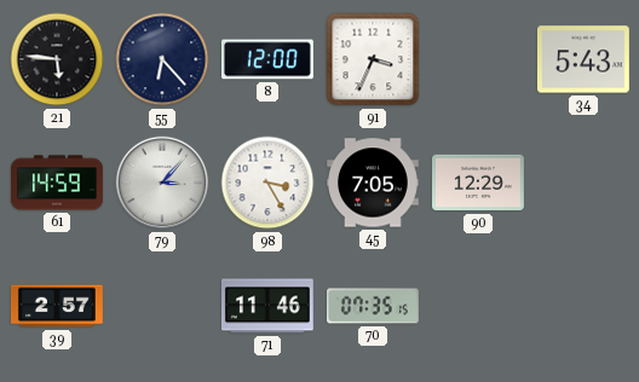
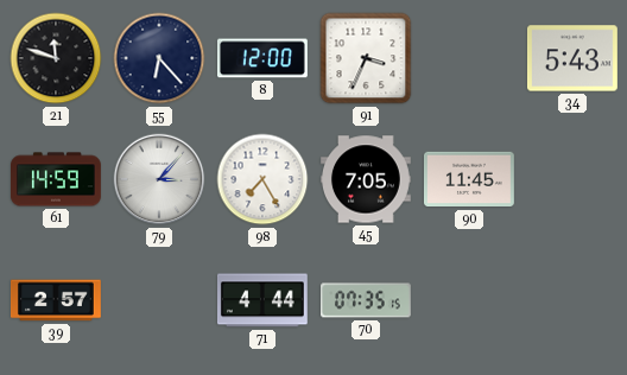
21: 5:46 -> 11:48 (56, 58)
98: 3:25 -> 7:25 (262, 179)
90: 12:29 -> 11:45 (469, 179)
71: 11:46 -> 4:44 (262, 300)
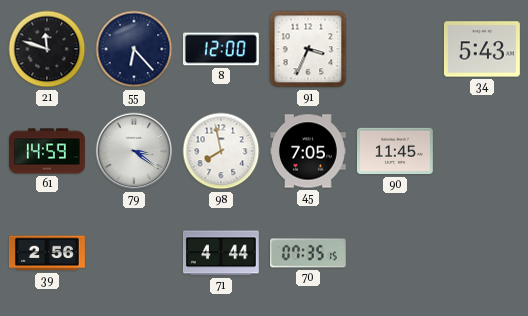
79: 3:07 -> 3:21 (134, 151)
98: 7:25 -> 7:58 (221, 151)
39: 2:57 -> 2:56 (47, 253)
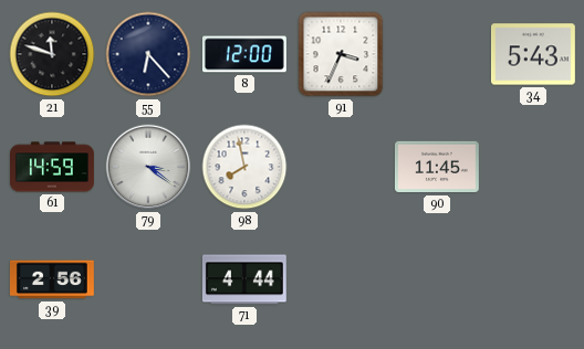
45: 7:05 -> none (309, 151)
70: 07:35 -> none (309, 253)
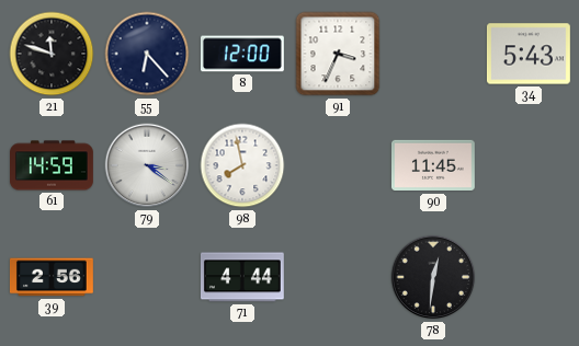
78: none -> 12:31 (433, 277)
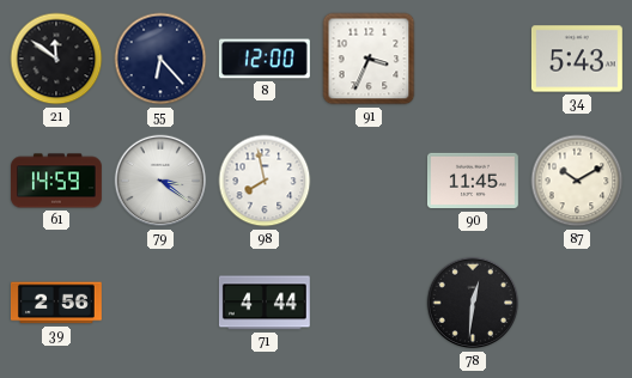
21: 11:48 -> 11:51 (56, 59)
87: none -> 10:10 (577, 181)
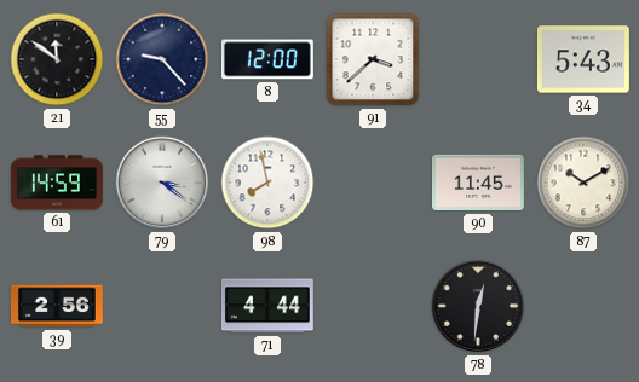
55: 6:23 -> 9:23 (162, 59)
91: 3:34 -> 3:38 (373, 59)
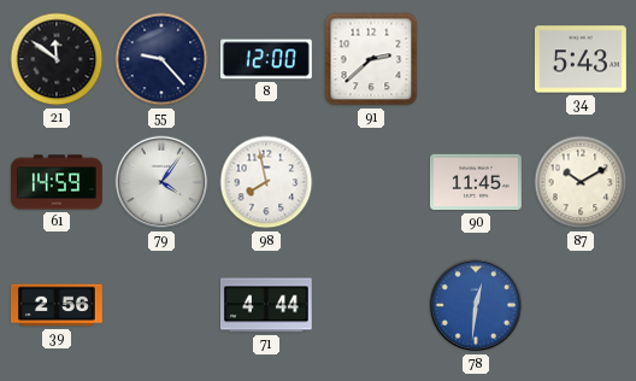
91: 3:38 -> 2:38 (371, 59)
79: 3:21 -> 4:06 (161, 182)
78 dial: black -> blue (476, 305)
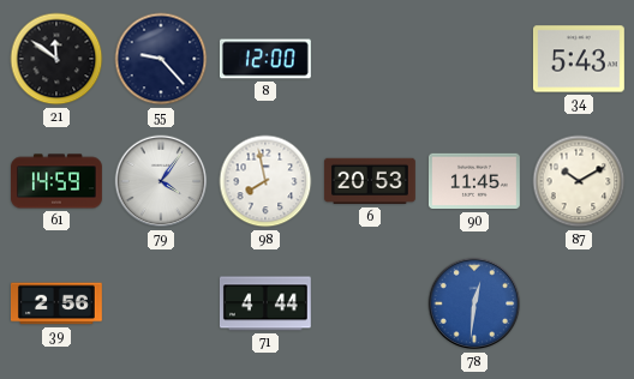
91: 2:38 -> none (371, 59)
6: none -> 20:53 (370, 181)
